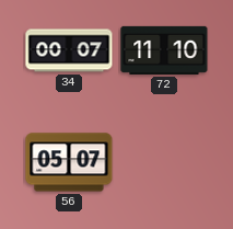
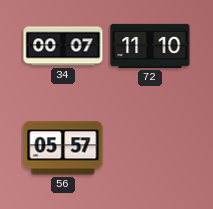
56: 05:07 -> 05:57 (63, 148)
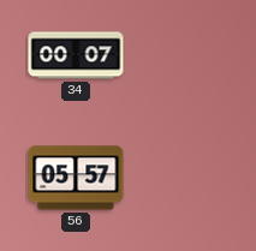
72: 11:10 -> none (150, 46)
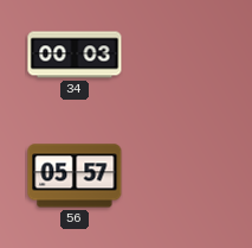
34: 00:07 -> 00:03 (75, 55)
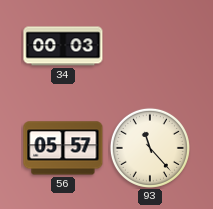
93: none -> 11:23 (150, 148)
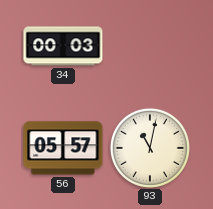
93: 11:23 -> 11:02 (150, 148)
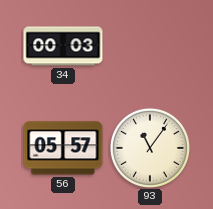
93: 11:02 -> 11:06 (150, 148)
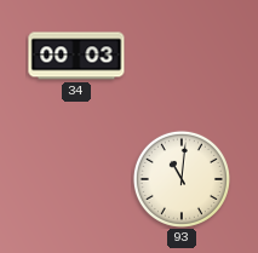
56: 05:57 -> none (63, 148)
93: 11:06 -> 11:01 (182, 179)
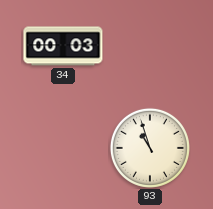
93: 11:01 -> 10:57 (150, 148)
